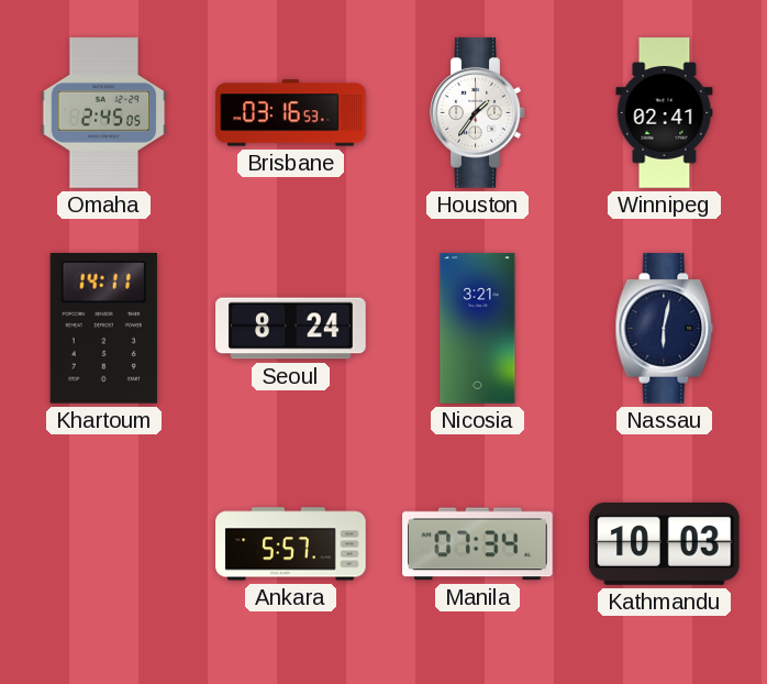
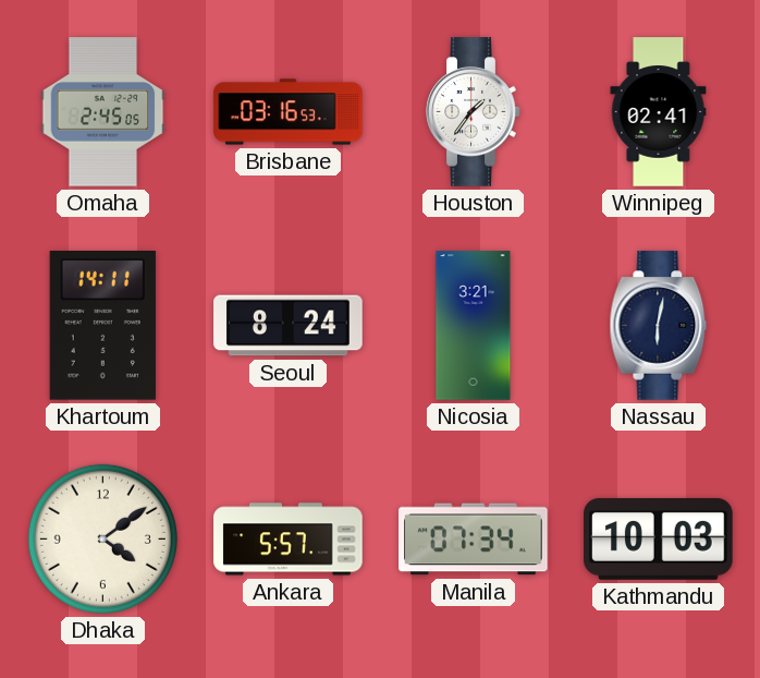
Dhaka: none -> 4:09 (102, 538)
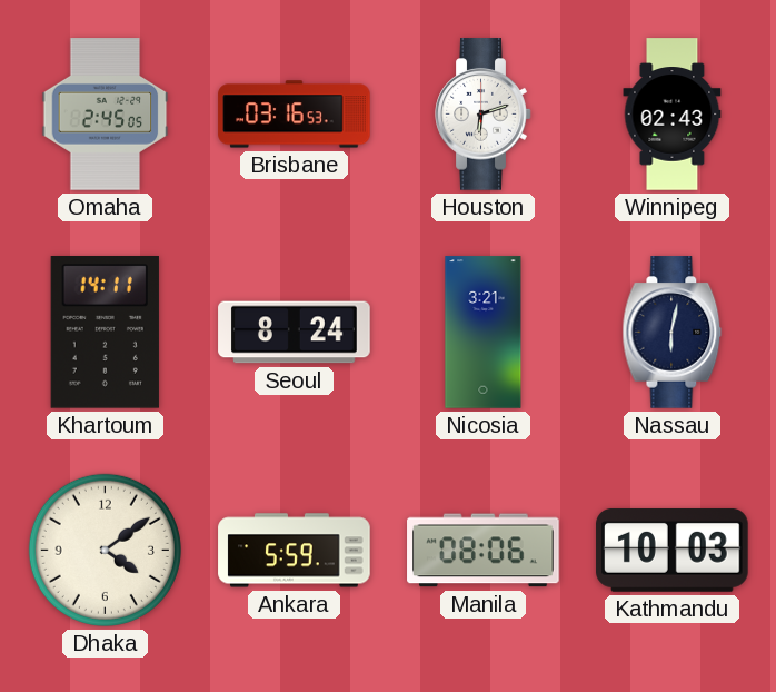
Houston: 1:36 -> 6:12 (484, 115)
Winnipeg: 02:41 -> 02:43 (673, 115)
Ankara: 5:57 -> 5:59 (295, 551)
Manila: 07:34 -> 08:06 (484, 551)
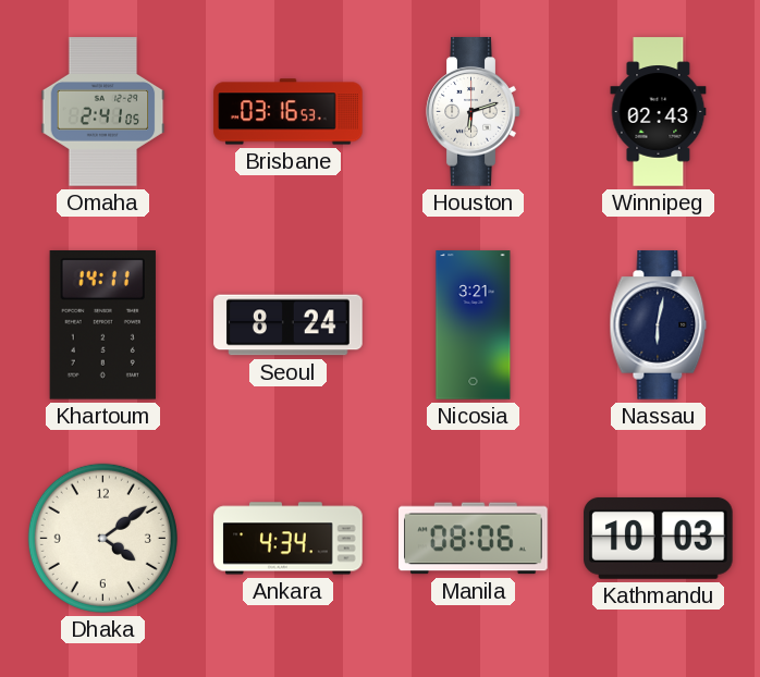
Omaha: 2:45 -> 2:41 (103, 112)
Ankara: 5:59 -> 4:34 (289, 539)
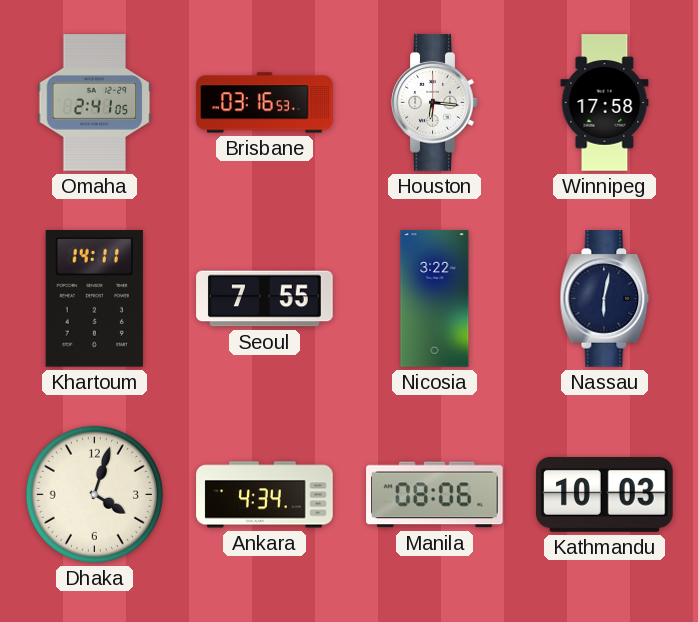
Houston: 6:12 -> 6:16 (435, 103)
Winnipeg: 02:43 -> 17:58 (605, 103)
Seoul: 8:24 -> 7:55 (265, 299)
Nicosia: 3:21 -> 3:22 (435, 299)
Dhaka: 4:09 -> 4:03 (94, 494)
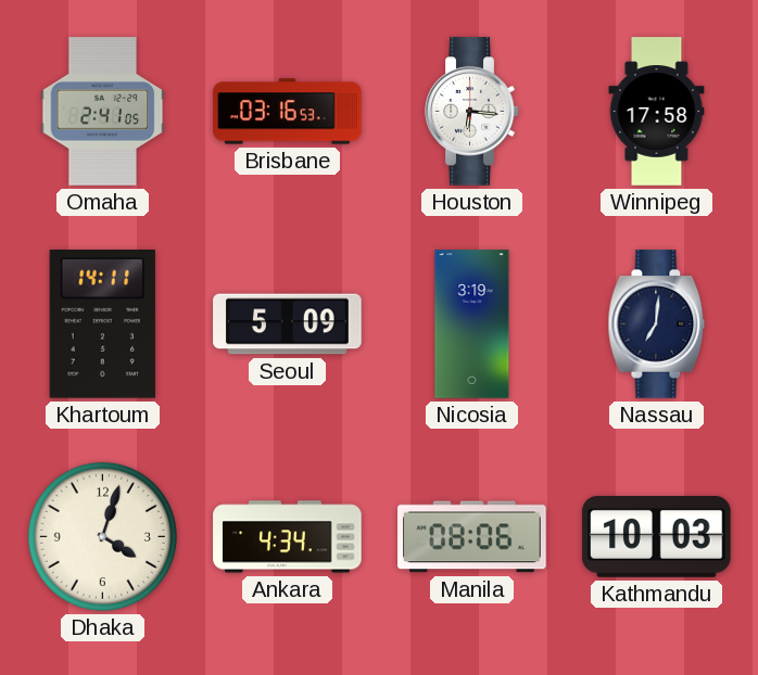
Seoul: 7:55 -> 5:09 (288, 324)
Nicosia: 3:22 -> 3:19 (472, 324)
Nassau: 6:02 -> 7:01 (657, 324)
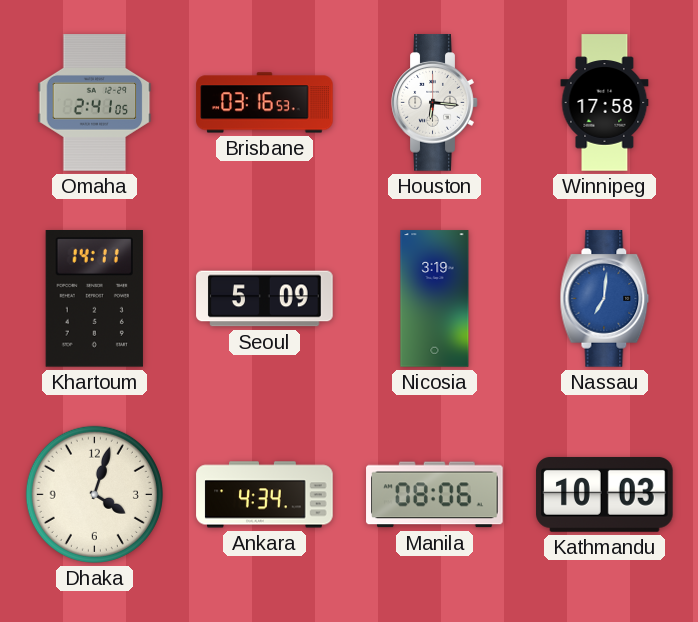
Nassau dial: navy -> blue (605, 299)
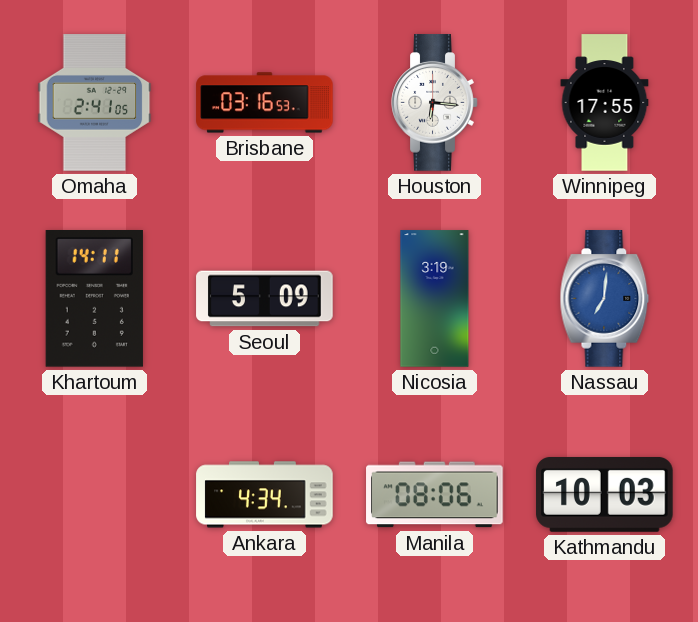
Winnipeg: 17:58 -> 17:55 (605, 103)
Dhaka: 4:03 -> none (94, 494)
